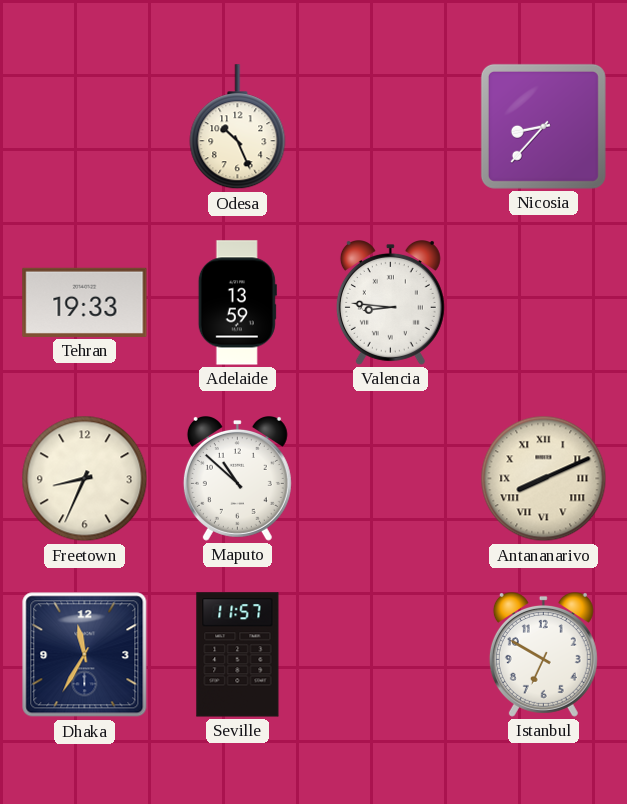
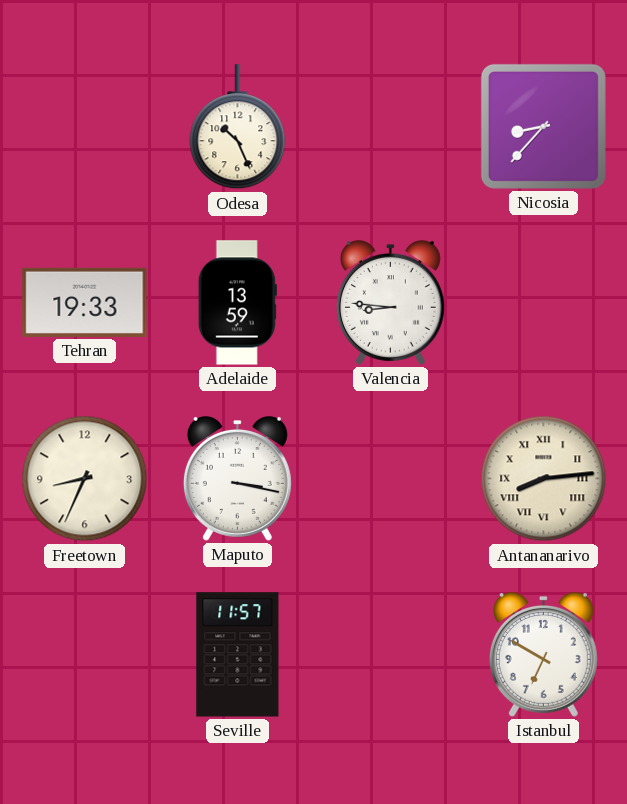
Maputo: 10:52 -> 3:17 (237, 479)
Antananarivo: 8:11 -> 8:14 (544, 479)
Dhaka: 11:35 -> none (85, 655)
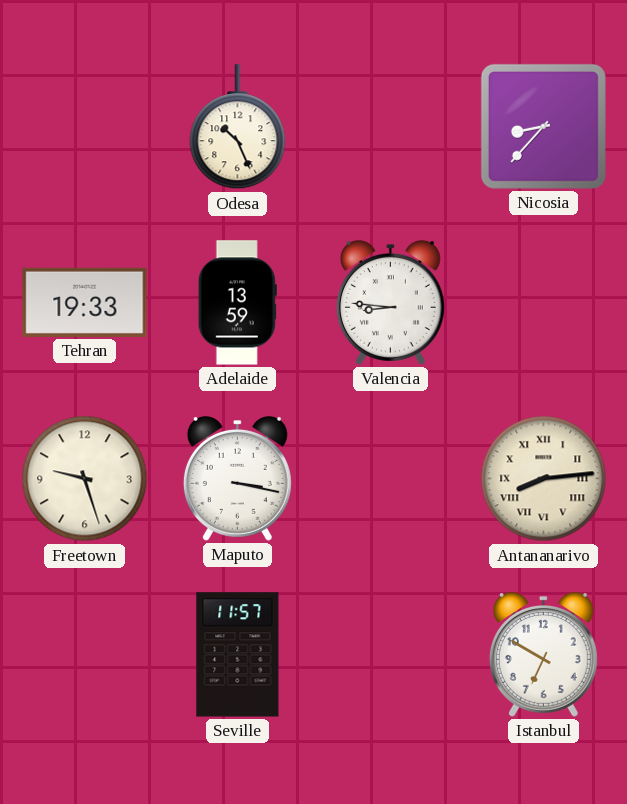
Freetown: 8:34 -> 9:27 (85, 479)
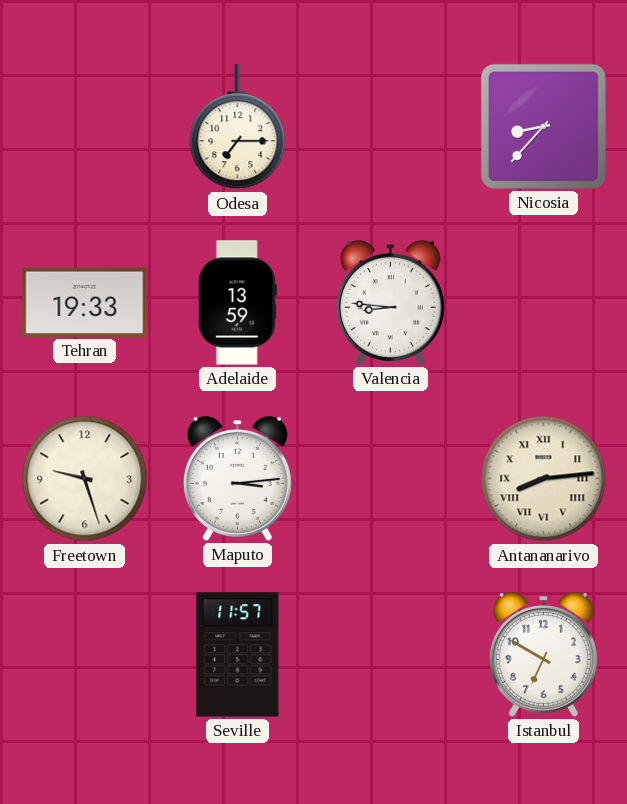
Odesa: 10:26 -> 7:15 (238, 127)
Maputo: 3:17 -> 3:14 (237, 479)
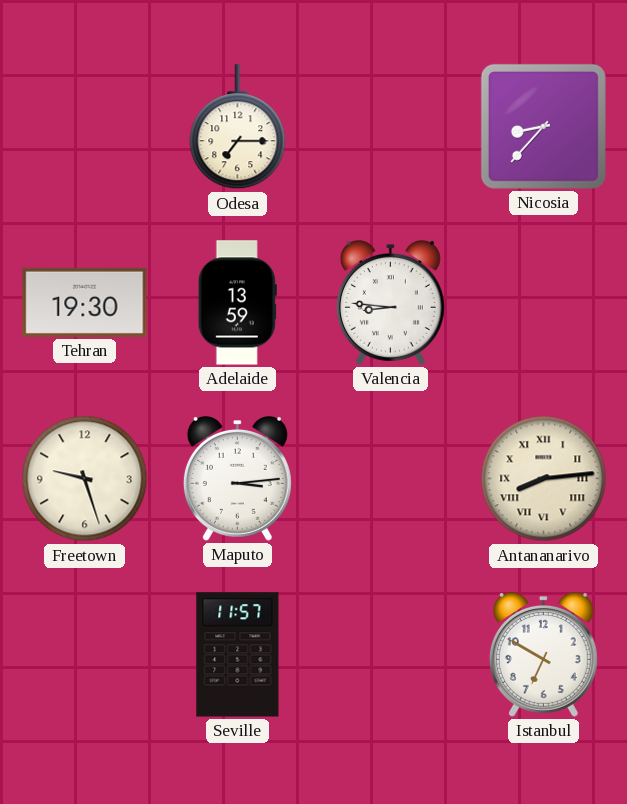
Tehran: 19:33 -> 19:30 (85, 302)
